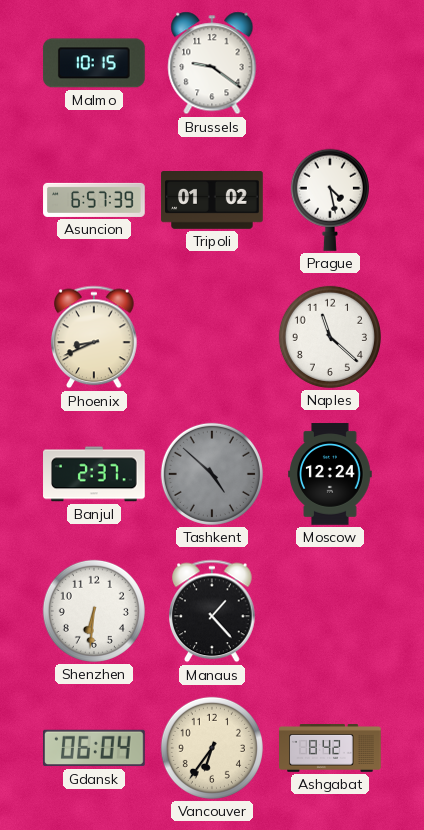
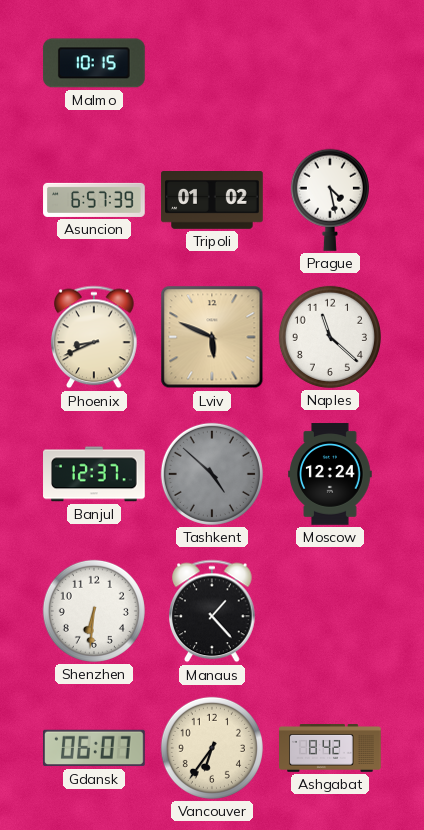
Brussels: 9:21 -> none (212, 63)
Lviv: none -> 5:49 (212, 337)
Banjul: 2:37 -> 12:37 (95, 474)
Gdansk: 06:04 -> 06:07 (95, 748)
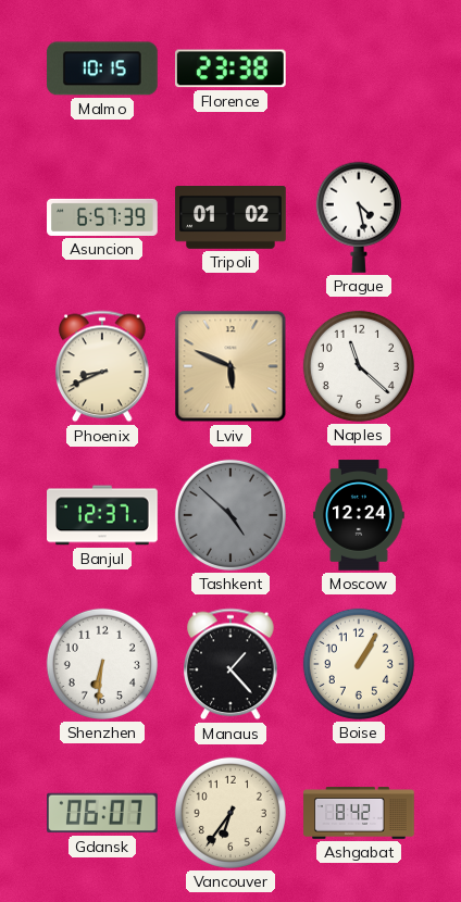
Florence: none -> 23:38 (230, 68)
Boise: none -> 1:05 (359, 664)
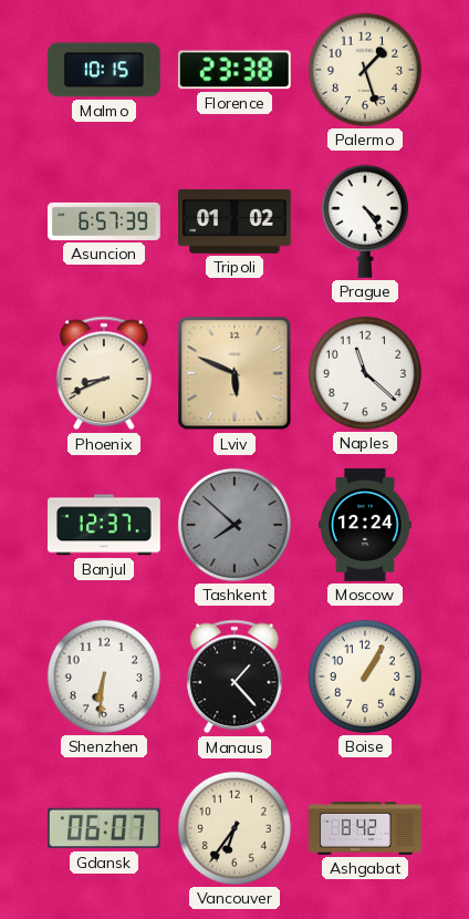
Palermo: none -> 1:27 (365, 70)
Prague: 4:28 -> 4:24 (365, 221)
Tashkent: 4:52 -> 7:52 (234, 525)
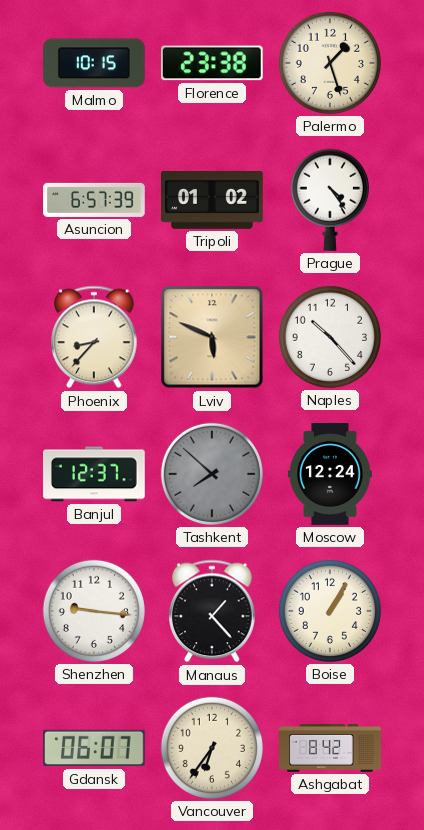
Phoenix: 8:41 -> 8:37 (95, 337)
Naples: 11:22 -> 10:23 (330, 337)
Shenzhen: 6:31 -> 9:16 (94, 611)
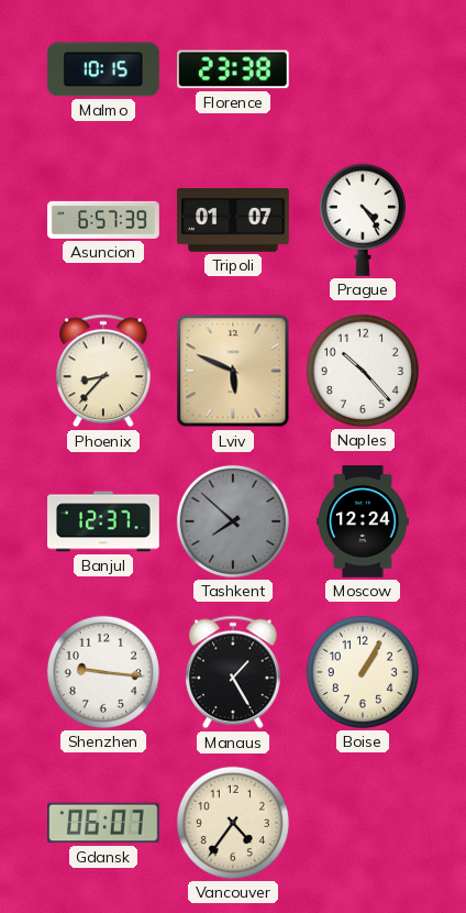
Palermo: 1:27 -> none (330, 63)
Tripoli: 01:02 -> 01:07 (233, 221)
Manaus: 1:23 -> 1:25 (234, 672)
Vancouver: 6:36 -> 4:36 (233, 823)
Ashgabat: 8:42 -> none (330, 749)
